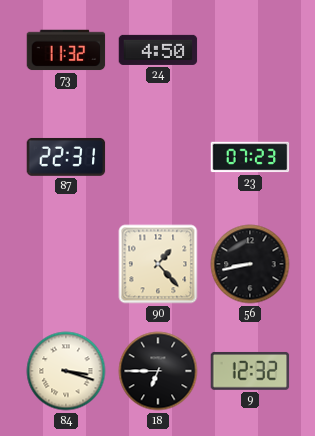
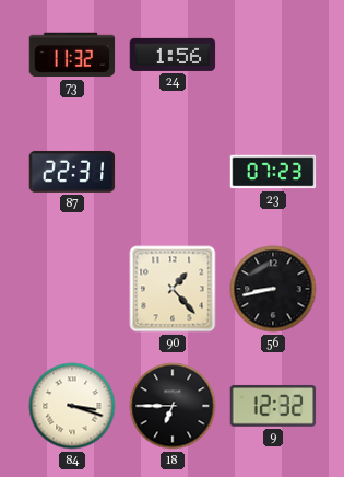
24: 4:50 -> 1:56 (173, 55)
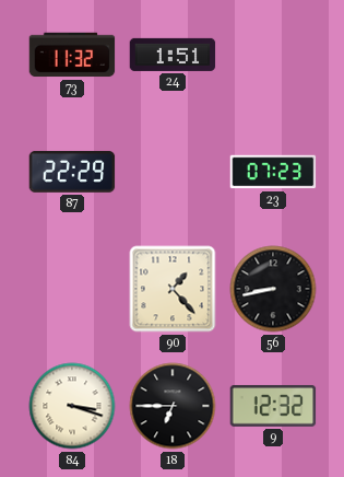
24: 1:56 -> 1:51 (173, 55)
87: 22:31 -> 22:29 (72, 172)
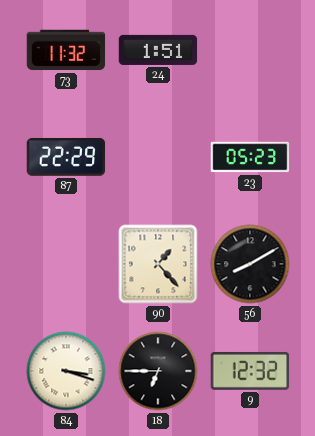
23: 07:23 -> 05:23 (250, 157)
56: 8:43 -> 8:10 (250, 264)
